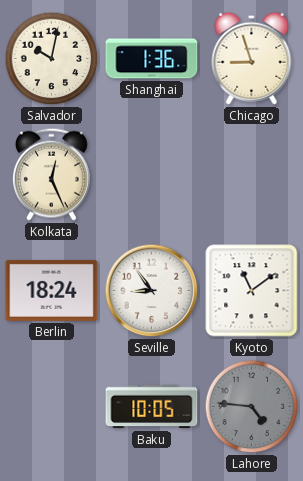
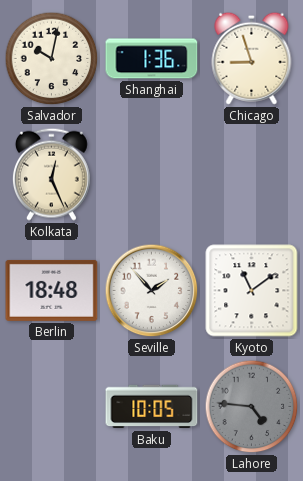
Berlin: 18:24 -> 18:48 (52, 290)
Seville: 8:54 -> 1:53 (152, 291)
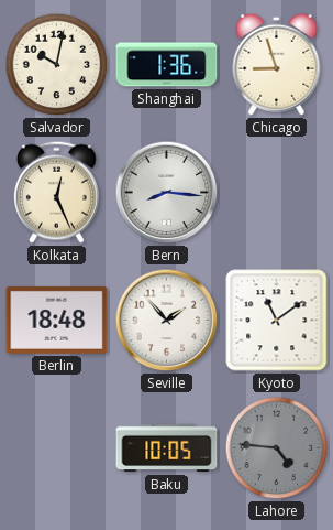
Bern: none -> 8:16 (167, 193)
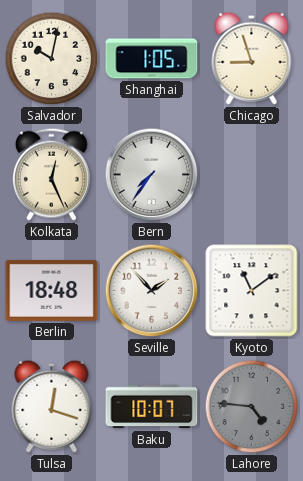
Shanghai: 1:36 -> 1:05 (152, 59)
Bern: 8:16 -> 7:36 (152, 175)
Tulsa: none -> 12:18 (52, 406)
Baku: 10:05 -> 10:07 (152, 407)
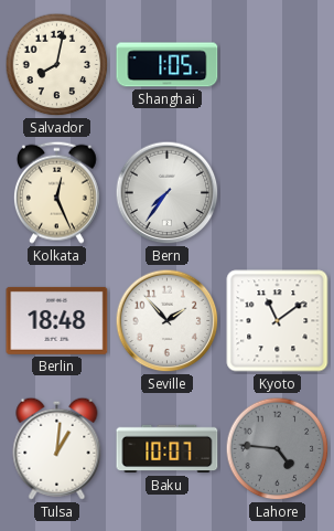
Salvador: 10:02 -> 8:02 (57, 65)
Chicago: 8:57 -> none (252, 58)
Tulsa: 12:18 -> 1:01 (57, 448)
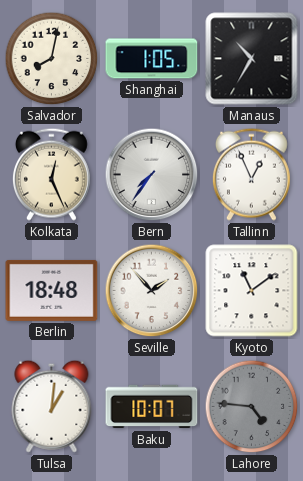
Manaus: none -> 10:35 (252, 59)
Tallinn: none -> 12:56 (251, 174)
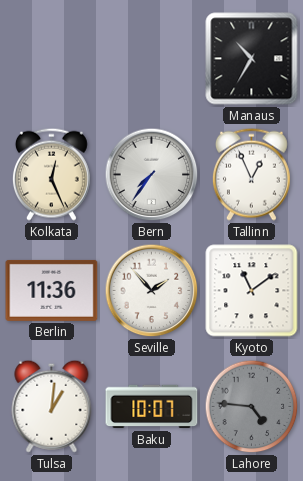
Salvador: 8:02 -> none (52, 59)
Shanghai: 1:05 -> none (152, 59)
Berlin: 18:48 -> 11:36 (52, 290)
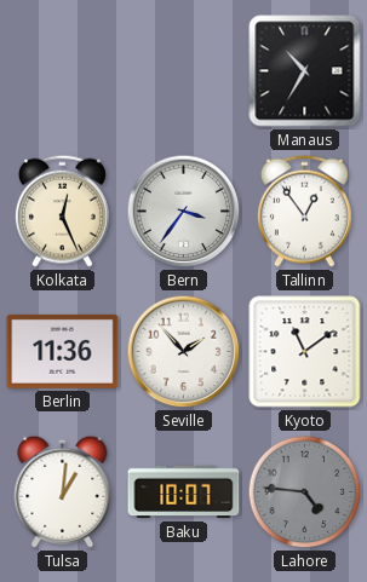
Bern: 7:36 -> 3:36 (184, 212)
Tallinn: 12:56 -> 12:54 (304, 211)
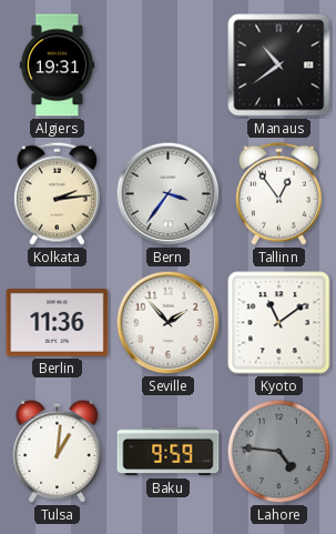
Algiers: none -> 19:31 (58, 66)
Manaus: 10:35 -> 10:39 (279, 66)
Kolkata: 12:26 -> 2:14 (57, 193)
Baku: 10:07 -> 9:59 (169, 452)
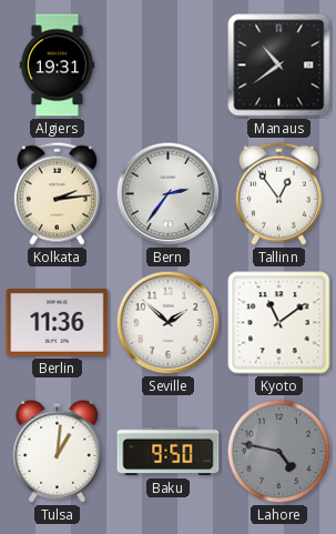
Bern: 3:36 -> 2:36 (169, 194)
Seville: 1:53 -> 1:52 (169, 323)
Baku: 9:59 -> 9:50 (169, 452)
Lahore: 4:46 -> 4:47 (279, 452)
